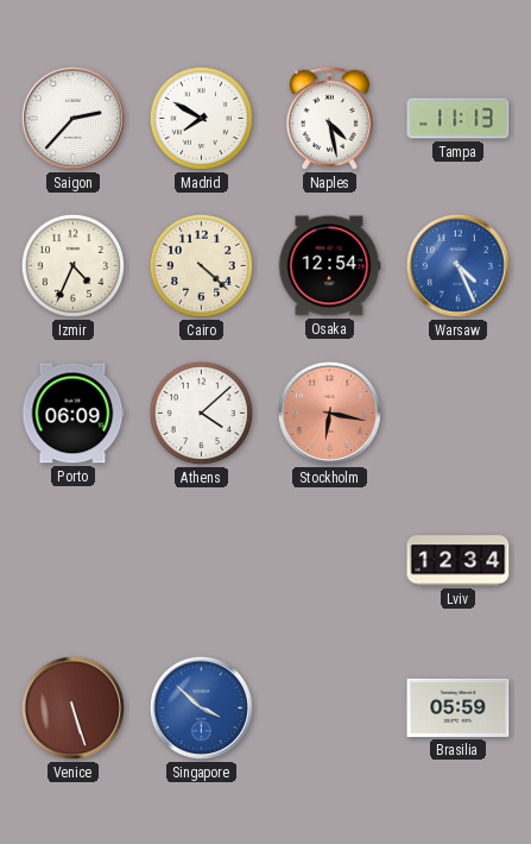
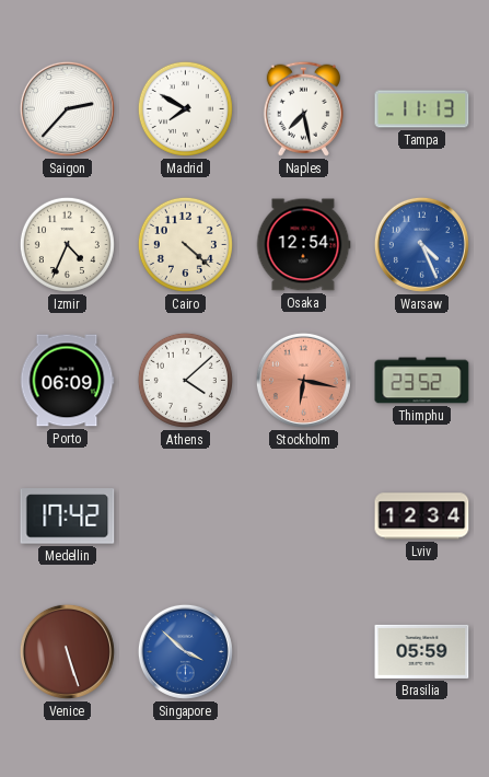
Naples: 4:28 -> 7:28 (303, 108)
Thimphu: none -> 23:52 (422, 381)
Medellin: none -> 17:42 (68, 517)
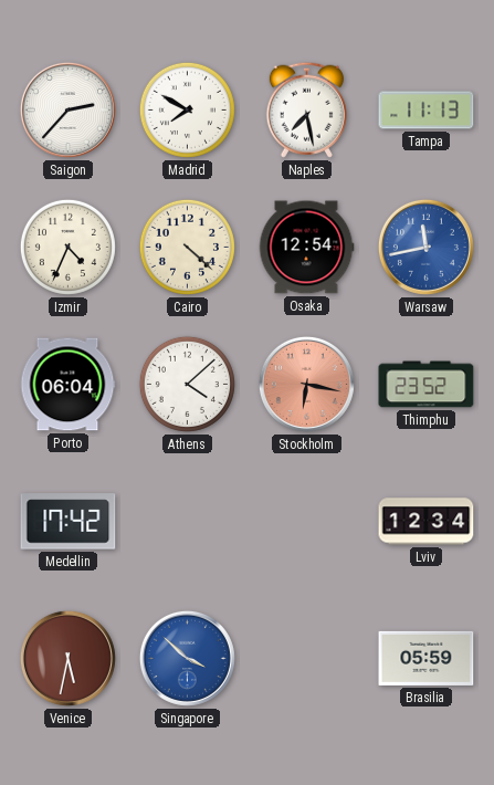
Warsaw: 4:26 -> 11:43 (425, 247)
Porto: 06:09 -> 06:04 (67, 385)
Venice: 5:27 -> 5:32 (67, 658)
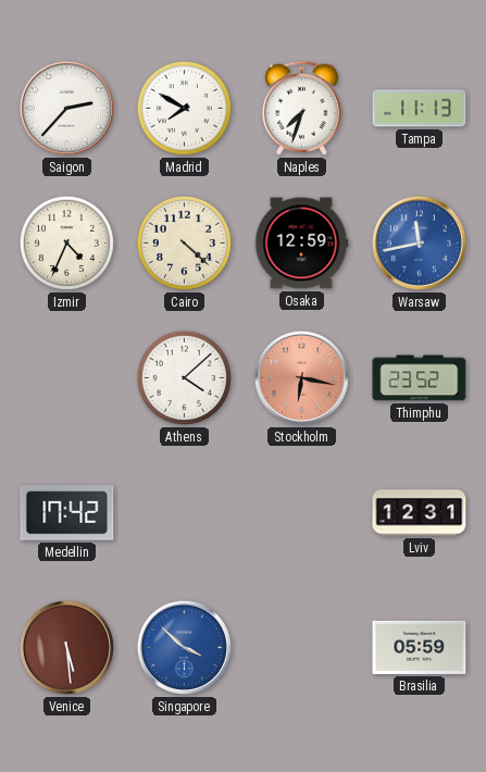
Naples: 7:28 -> 7:33 (301, 108)
Osaka: 12:54 -> 12:59 (301, 244)
Porto: 06:04 -> none (67, 385)
Lviv: 12:34 -> 12:31 (420, 513)
Venice: 5:32 -> 5:29 (66, 647)
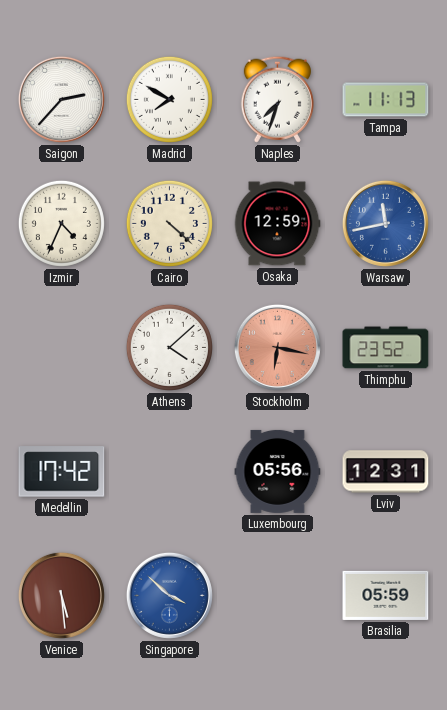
Luxembourg: none -> 05:56 (278, 471)
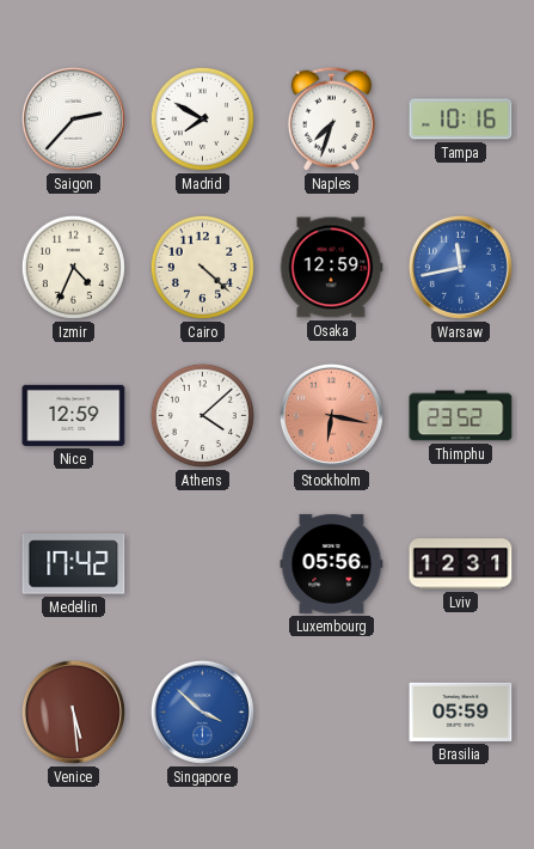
Tampa: 11:13 -> 10:16 (461, 120)
Nice: none -> 12:59 (74, 415)
